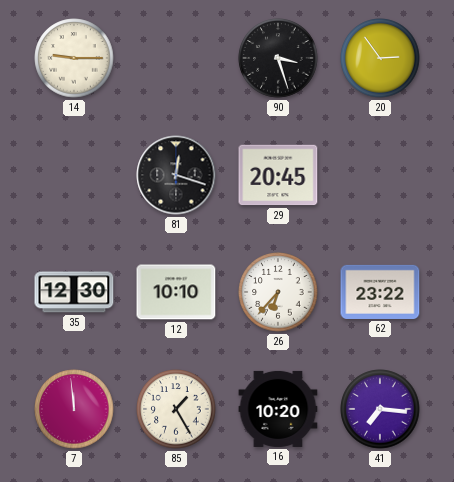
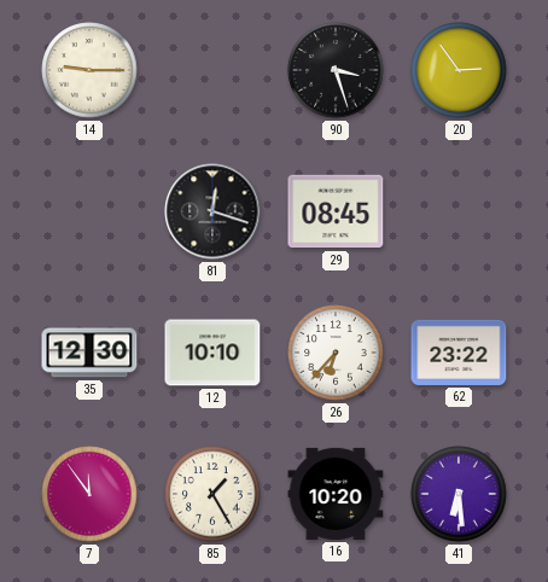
29: 20:45 -> 08:45 (336, 211)
7: 11:59 -> 11:54 (89, 494)
41: 7:16 -> 6:29 (459, 494)
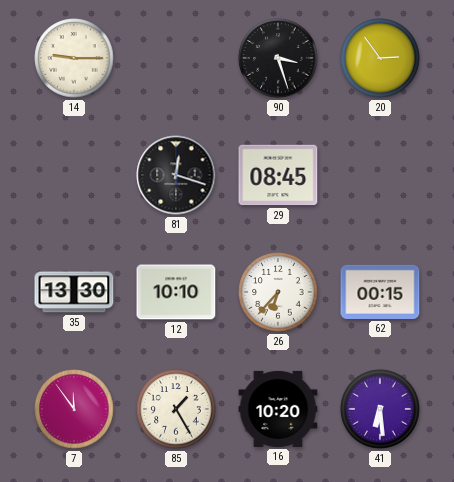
35: 12:30 -> 13:30 (74, 292)
62: 23:22 -> 00:15 (380, 292)
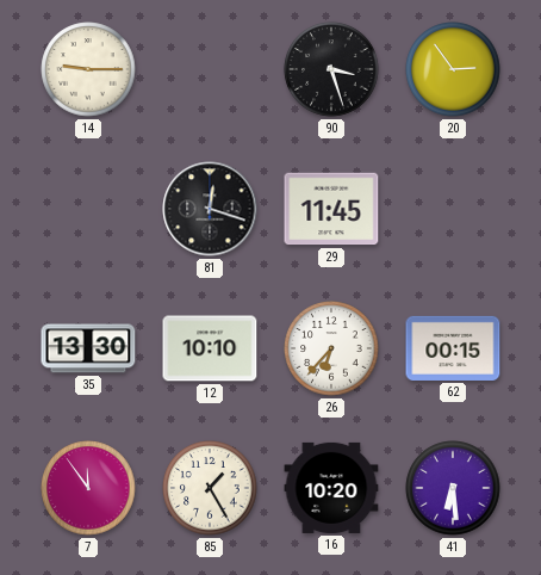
29: 08:45 -> 11:45 (331, 209)
